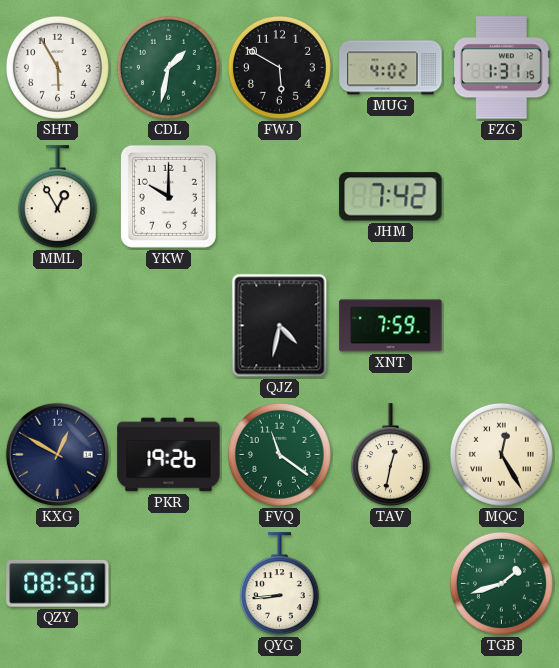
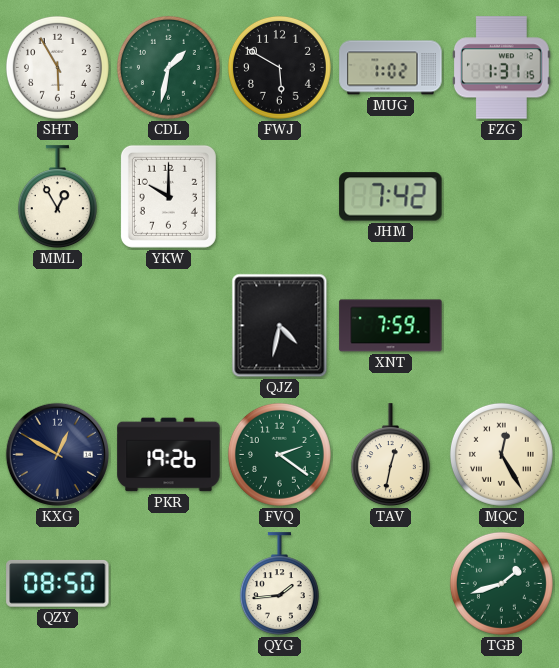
MUG: 4:02 -> 1:02 (391, 68)
FVQ: 11:21 -> 2:21 (279, 454)
QYG: 8:44 -> 1:44 (279, 584)
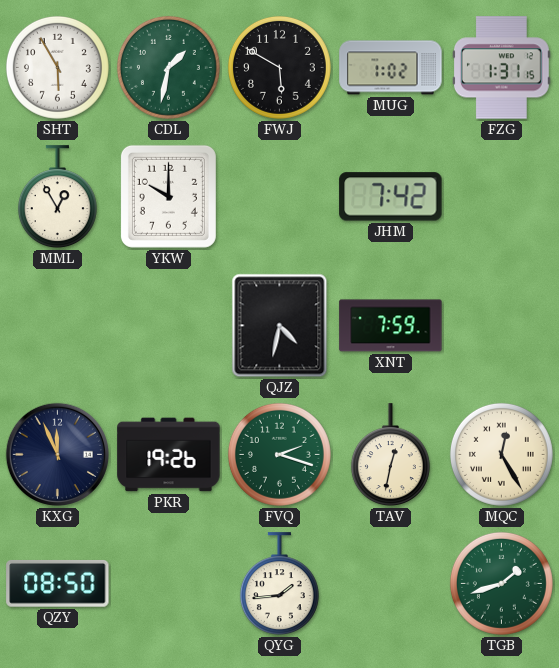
KXG: 12:50 -> 11:56 (57, 454)
FVQ: 2:21 -> 2:18 (279, 454)
